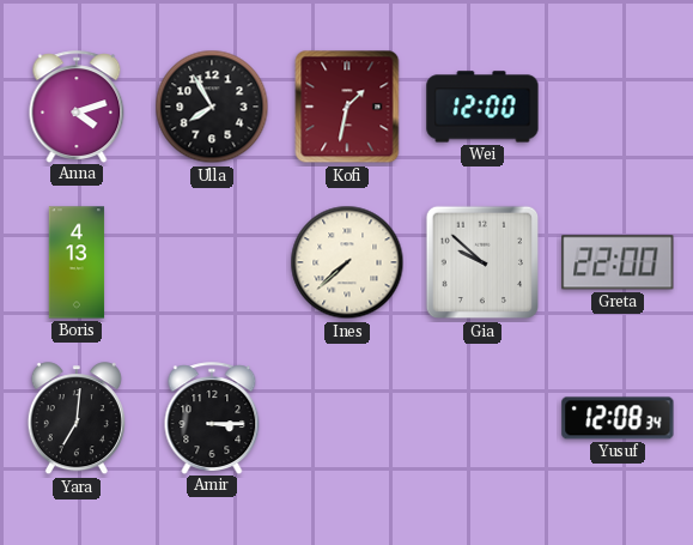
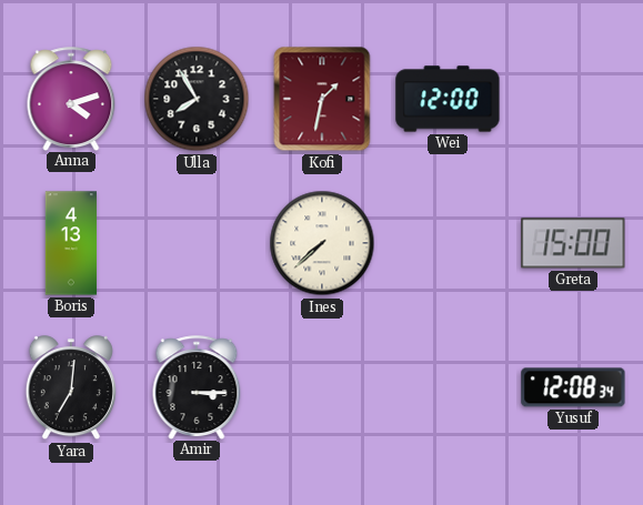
Gia: 9:52 -> none (482, 262)
Greta: 22:00 -> 15:00 (573, 243)
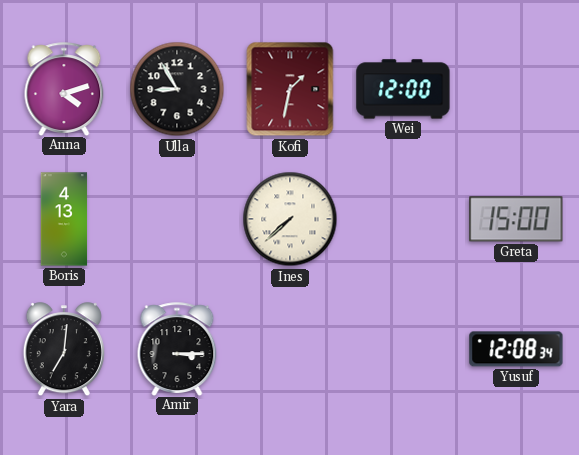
Ulla: 7:55 -> 8:55 (177, 89)
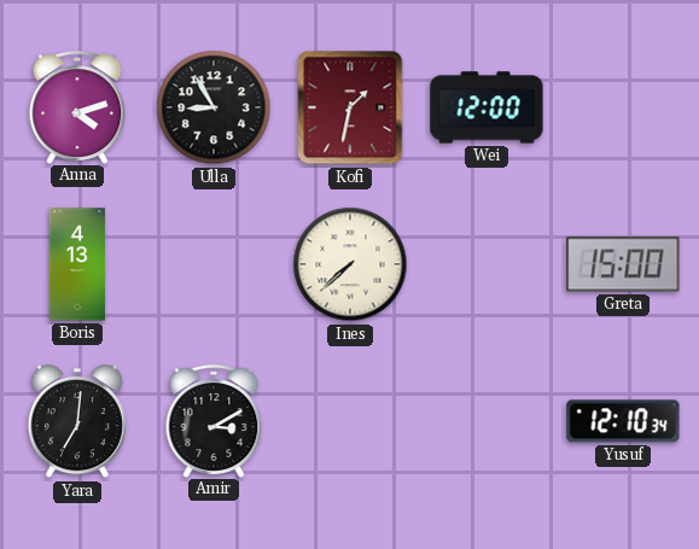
Amir: 3:15 -> 3:10 (214, 421)
Yusuf: 12:08 -> 12:10 (623, 421)
